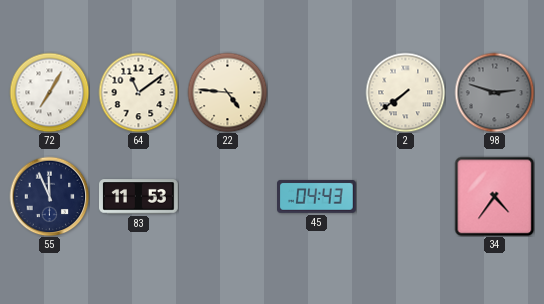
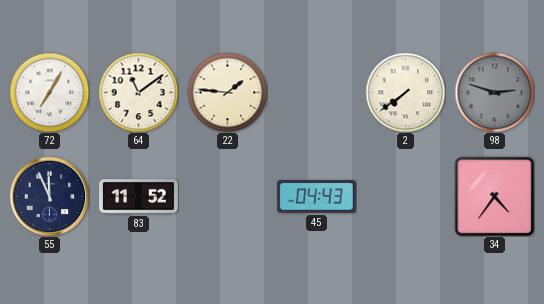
22: 4:46 -> 1:46 (227, 92)
83: 11:53 -> 11:52 (139, 197)
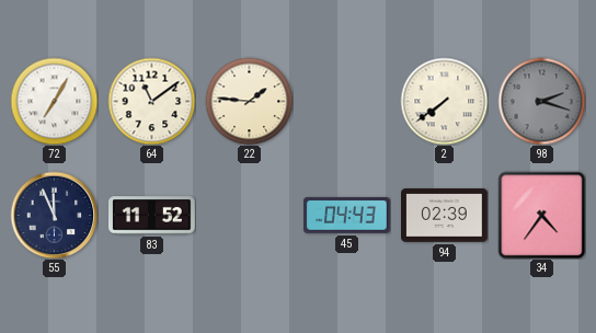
98: 2:48 -> 2:18 (541, 101)
94: none -> 02:39 (445, 216)
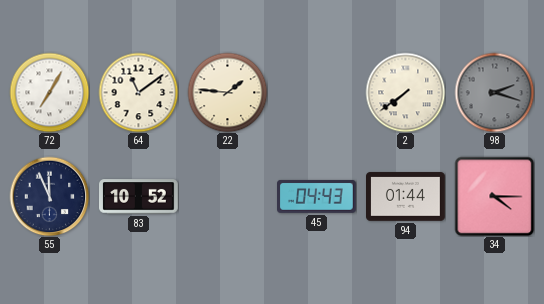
83: 11:52 -> 10:52 (139, 197)
94: 02:39 -> 01:44 (406, 197)
34: 4:36 -> 4:15 (494, 196)
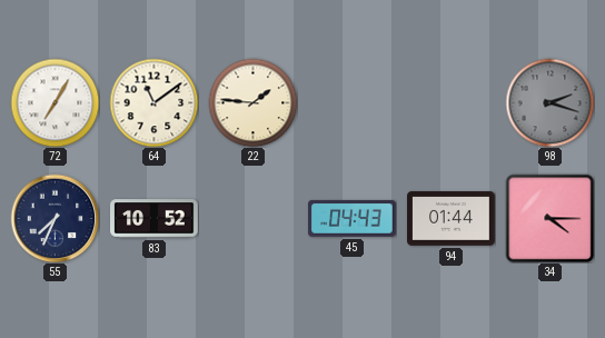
2: 7:39 -> none (405, 92)
55: 11:56 -> 7:34 (54, 218)
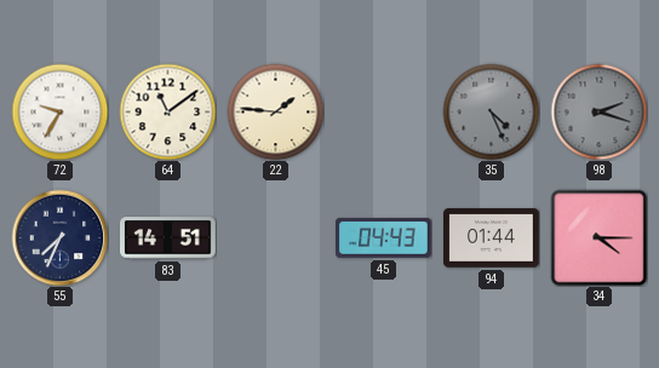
72: 7:05 -> 9:35 (59, 111)
35: none -> 4:26 (491, 111)
83: 10:52 -> 14:51 (168, 238)
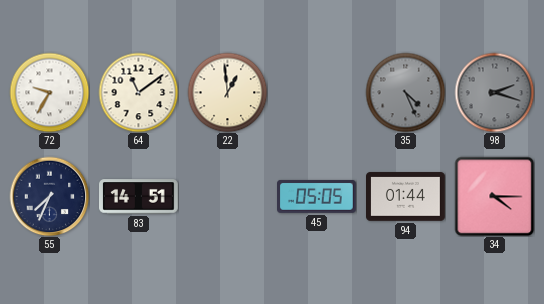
22: 1:46 -> 12:59 (227, 92)
45: 04:43 -> 05:05 (317, 196)
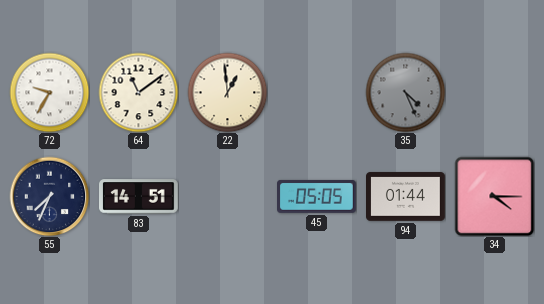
98: 2:18 -> none (494, 92)
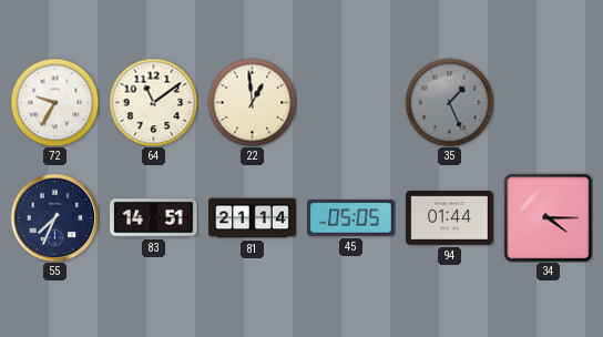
35: 4:26 -> 1:26 (449, 102)
81: none -> 21:14 (253, 218)
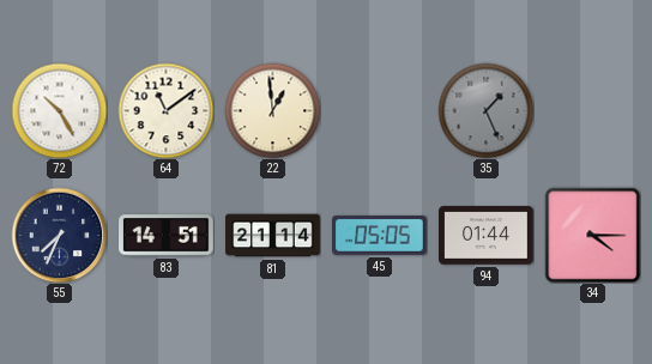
72: 9:35 -> 10:25 (59, 110)
